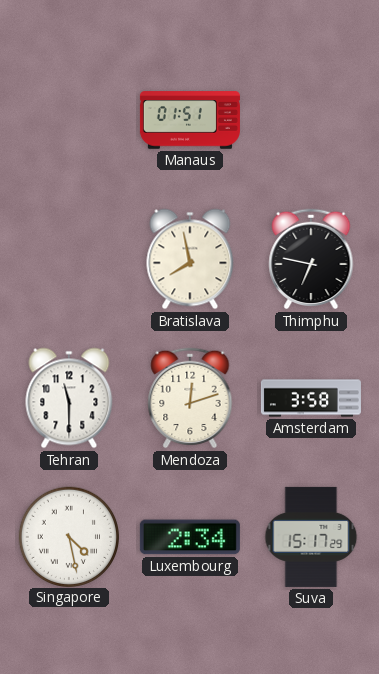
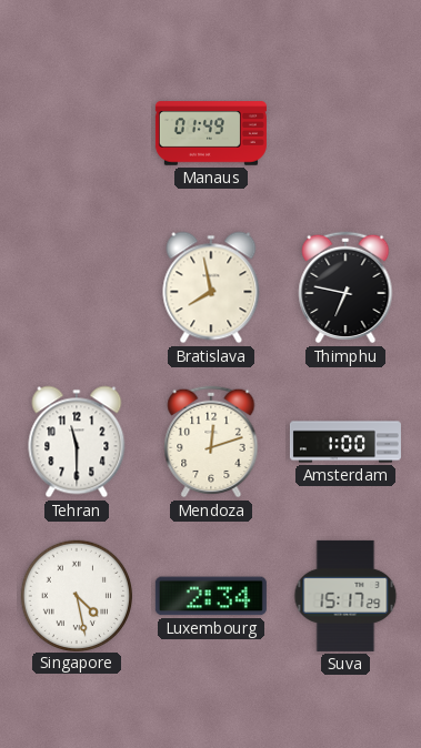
Manaus: 01:51 -> 01:49 (211, 133)
Amsterdam: 3:58 -> 1:00 (345, 442)
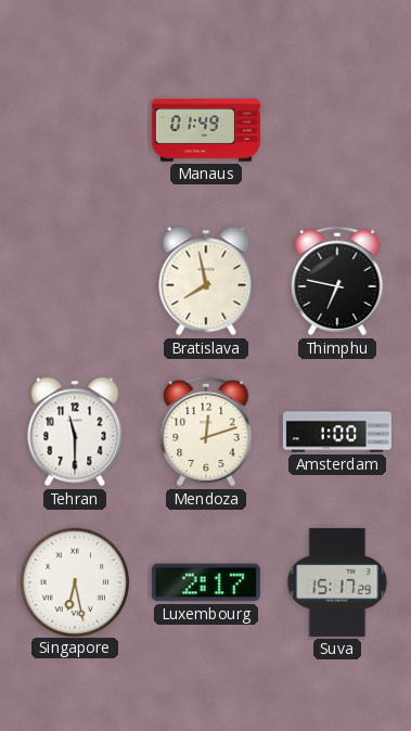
Singapore: 4:28 -> 6:28 (74, 581)
Luxembourg: 2:34 -> 2:17 (206, 582)
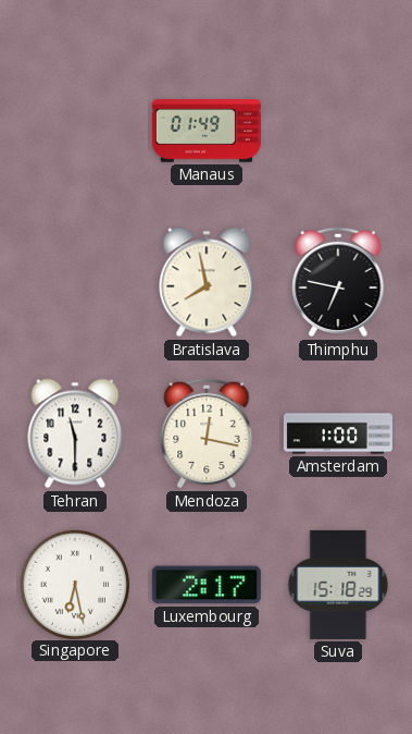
Mendoza: 12:12 -> 12:17 (207, 433)
Suva: 15:17 -> 15:18 (338, 585)
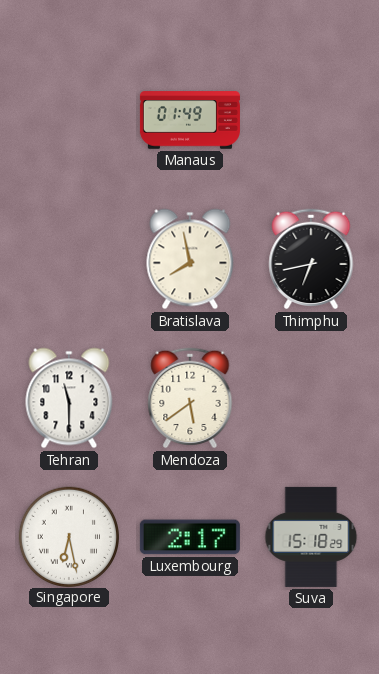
Thimphu: 6:47 -> 6:43 (311, 259)
Mendoza: 12:17 -> 5:39 (190, 398)
Amsterdam: 1:00 -> none (338, 433)
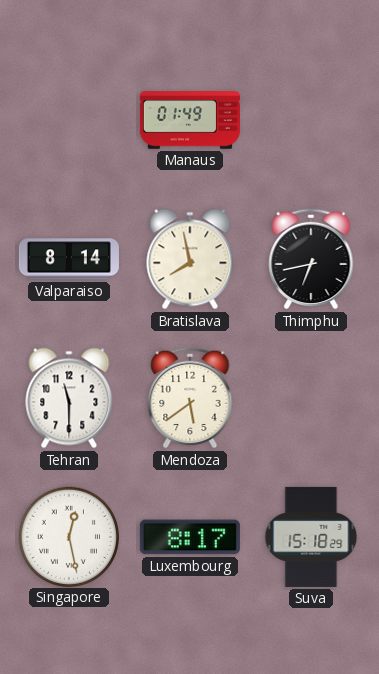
Valparaiso: none -> 8:14 (69, 259)
Singapore: 6:28 -> 12:28 (68, 536)
Luxembourg: 2:17 -> 8:17 (190, 537)
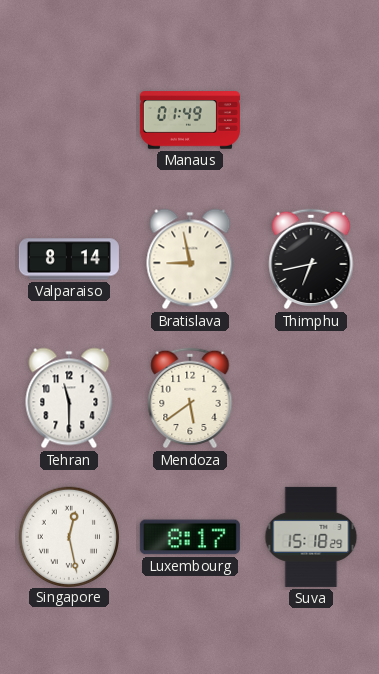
Bratislava: 7:58 -> 8:58 (190, 259)
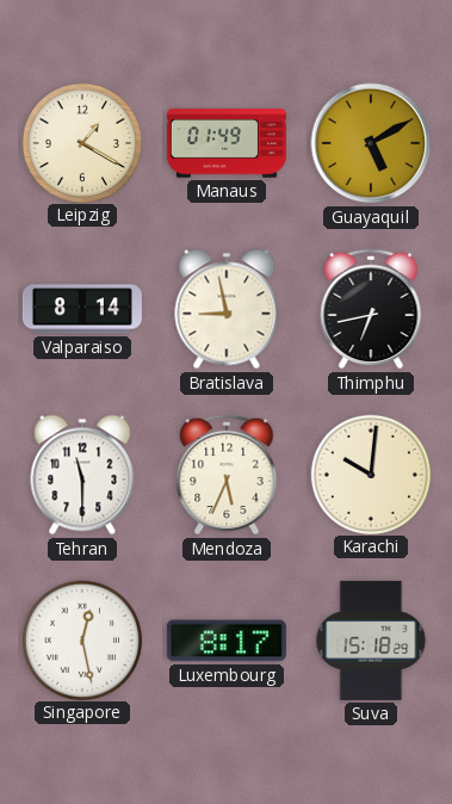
Leipzig: none -> 1:20 (81, 142)
Guayaquil: none -> 5:10 (371, 143)
Mendoza: 5:39 -> 5:34 (227, 475)
Karachi: none -> 10:01 (370, 474)
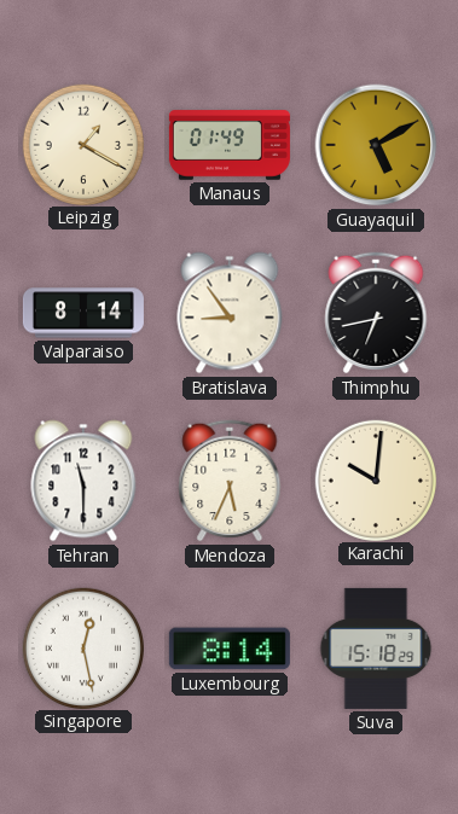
Bratislava: 8:58 -> 8:54 (230, 313)
Luxembourg: 8:17 -> 8:14 (230, 649)
